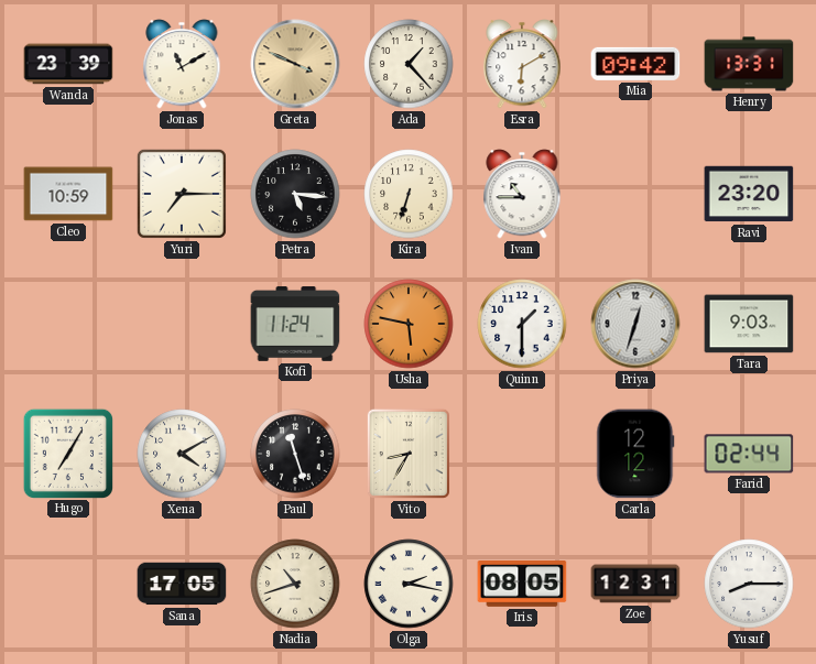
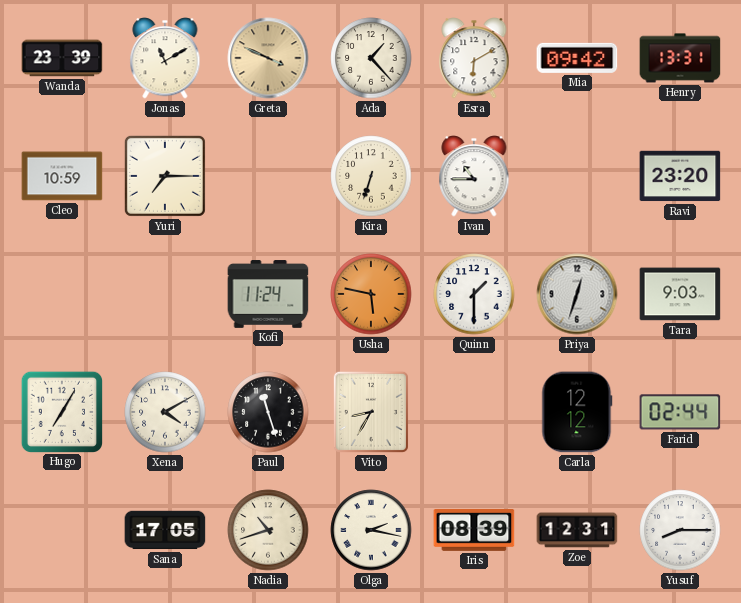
Petra: 5:16 -> none (295, 194)
Iris: 08:05 -> 08:39 (474, 531)
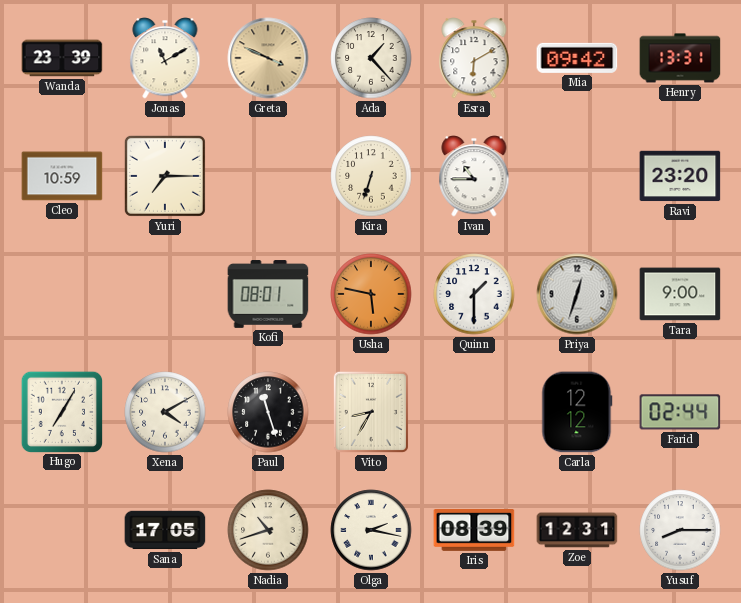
Kofi: 11:24 -> 08:01 (268, 294)
Tara: 9:03 -> 9:00 (680, 294)
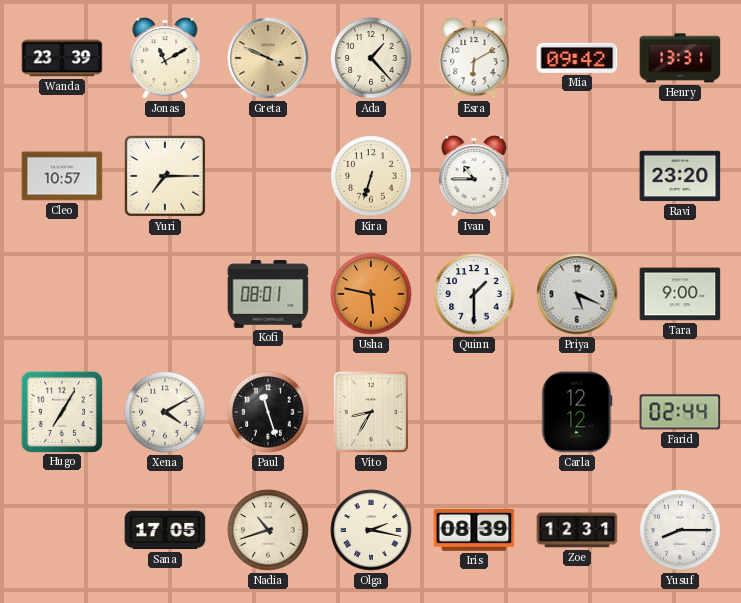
Cleo: 10:59 -> 10:57 (62, 176)
Priya: 12:33 -> 5:19 (577, 294)
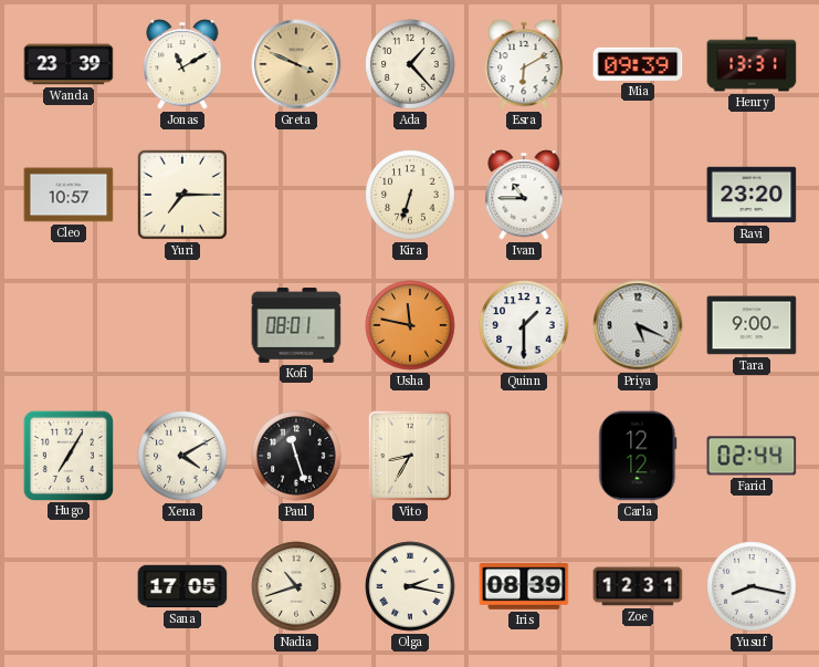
Mia: 09:42 -> 09:39 (638, 64)
Usha: 5:47 -> 11:47 (410, 325)
Yusuf: 8:15 -> 8:17 (752, 586)
